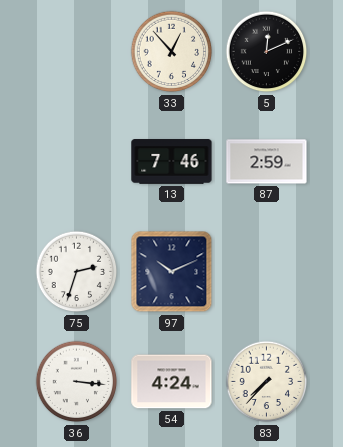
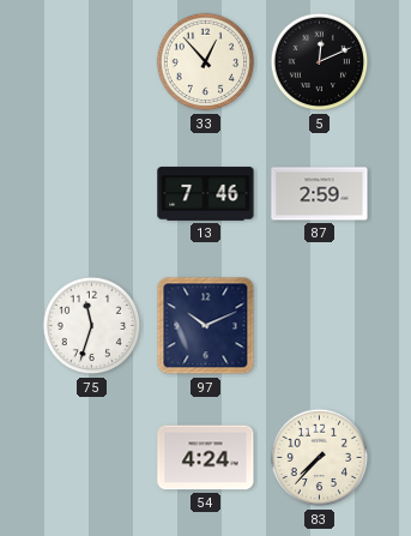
75: 2:33 -> 11:33 (92, 326)
36: 3:16 -> none (77, 382)
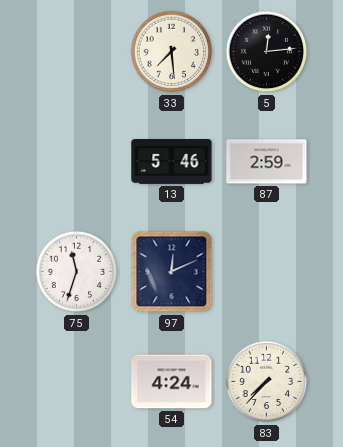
33: 12:53 -> 7:29 (172, 52)
5: 12:11 -> 12:14 (267, 52)
13: 7:46 -> 5:46 (172, 162)
97: 10:11 -> 12:11 (172, 272)
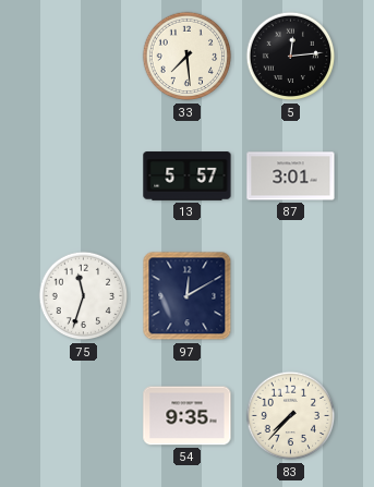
13: 5:46 -> 5:57 (188, 176)
87: 2:59 -> 3:01 (291, 176)
97: 12:11 -> 12:10 (188, 296)
54: 4:24 -> 9:35 (188, 416)
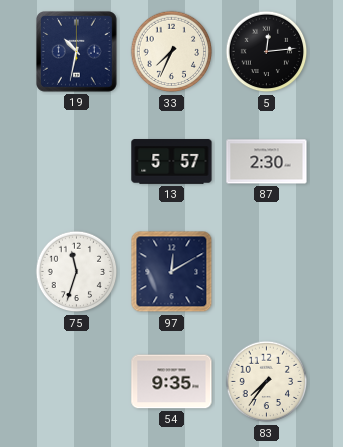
19: none -> 10:32 (77, 52)
33: 7:29 -> 7:34 (172, 52)
87: 3:01 -> 2:30 (267, 162)
83: 7:37 -> 7:36 (267, 382)
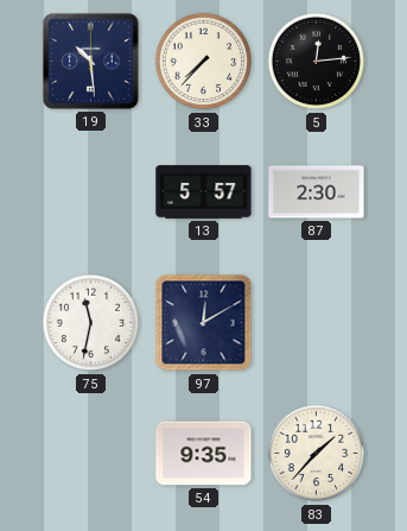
19: 10:32 -> 10:29 (91, 62)
33: 7:34 -> 7:37 (204, 62)
75: 11:33 -> 11:32 (91, 323)
83: 7:36 -> 1:37 (317, 454)
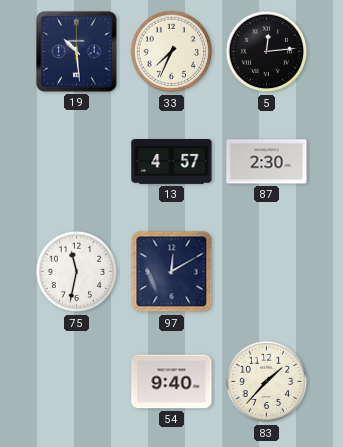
33: 7:37 -> 7:34 (172, 52)
13: 5:57 -> 4:57 (172, 162)
54: 9:35 -> 9:40 (172, 382)
